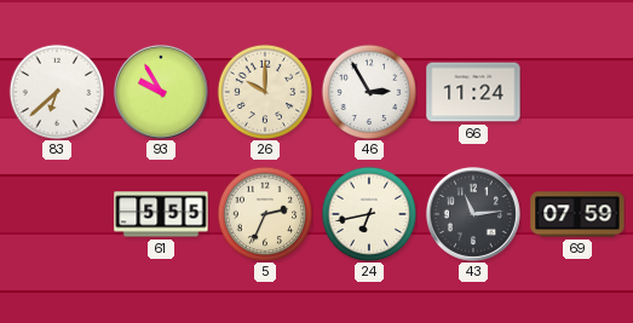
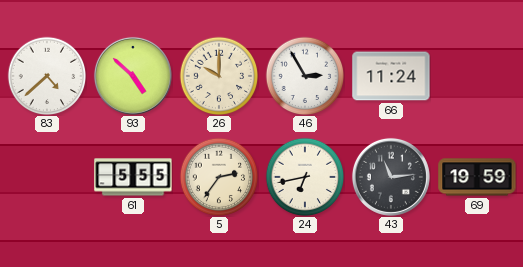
83: 6:38 -> 4:38 (47, 76)
93: 9:55 -> 4:52 (133, 76)
5: 2:34 -> 2:36 (219, 177)
69: 07:59 -> 19:59 (477, 177)
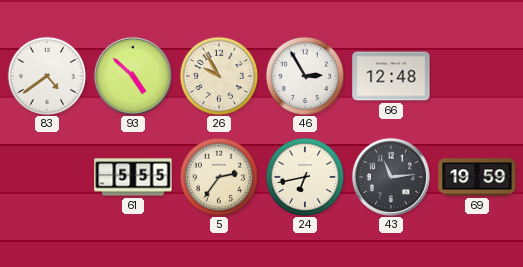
83: 4:38 -> 4:39 (47, 76)
26: 10:00 -> 9:55 (219, 76)
66: 11:24 -> 12:48 (391, 76)
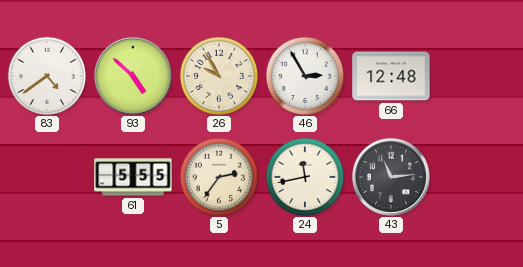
24: 6:43 -> 11:43 (305, 177)
69: 19:59 -> none (477, 177)
